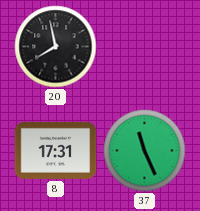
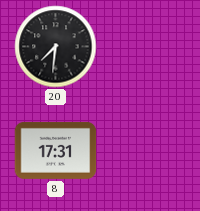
20: 7:58 -> 7:31 (56, 47)
37: 11:26 -> none (145, 151)
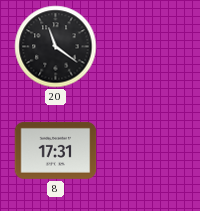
20: 7:31 -> 11:21 (56, 47)
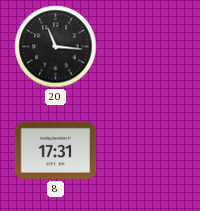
20: 11:21 -> 11:16 (56, 47)
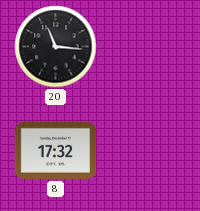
8: 17:31 -> 17:32 (56, 150)
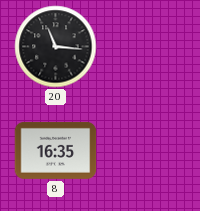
8: 17:32 -> 16:35 (56, 150)
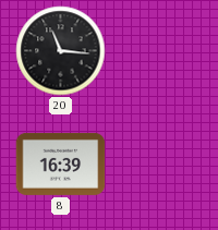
8: 16:35 -> 16:39 (61, 164)
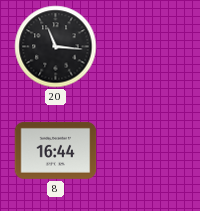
8: 16:39 -> 16:44 (56, 150)
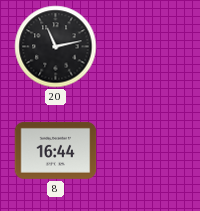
20: 11:16 -> 11:13 (56, 47)
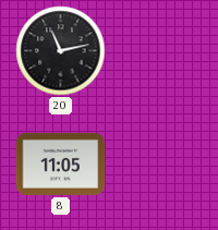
8: 16:44 -> 11:05 (61, 164)
